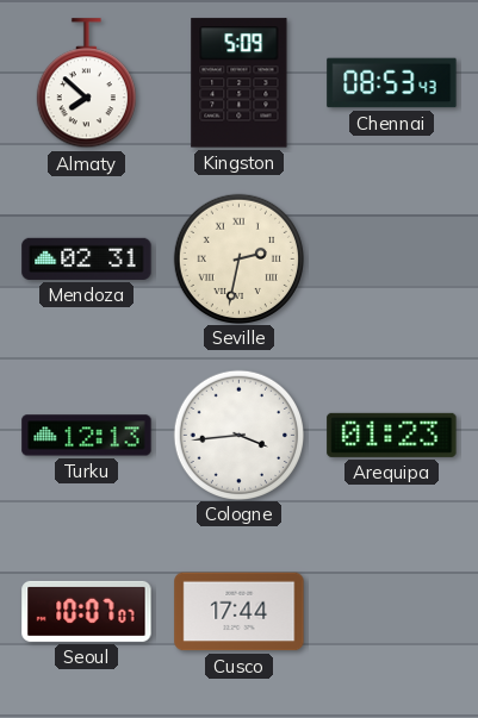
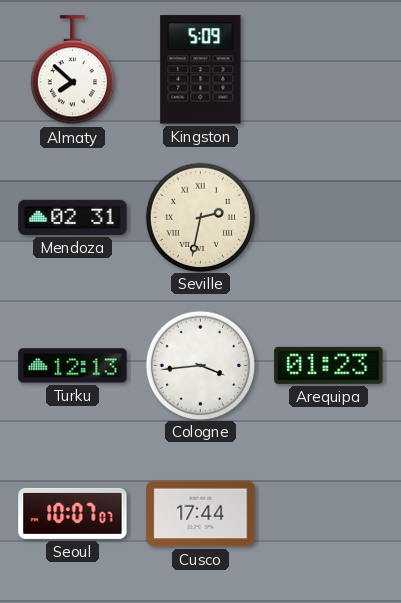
Chennai: 08:53 -> none (392, 83)
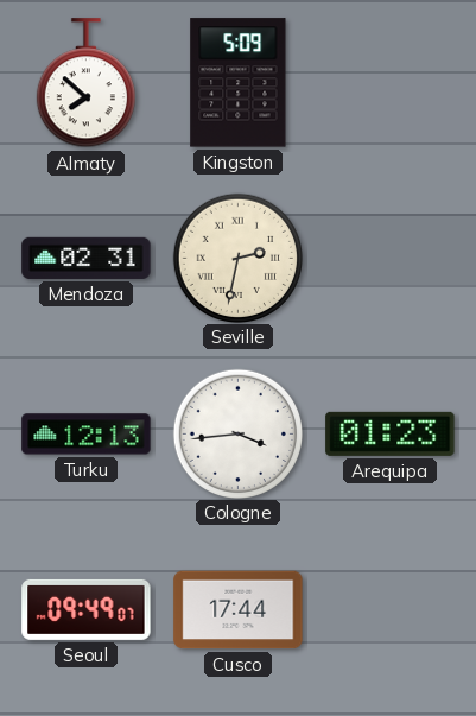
Seoul: 10:07 -> 09:49 (87, 609)
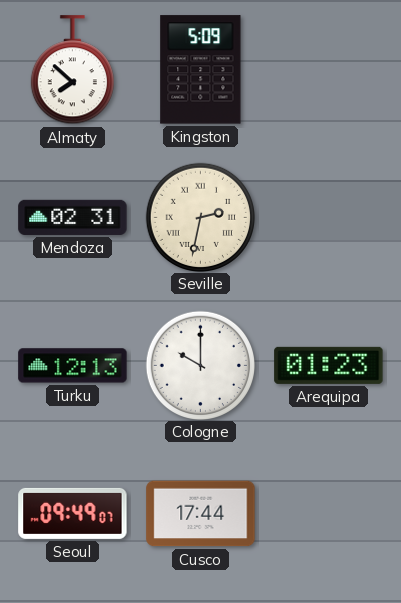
Cologne: 3:44 -> 10:00 (200, 365)
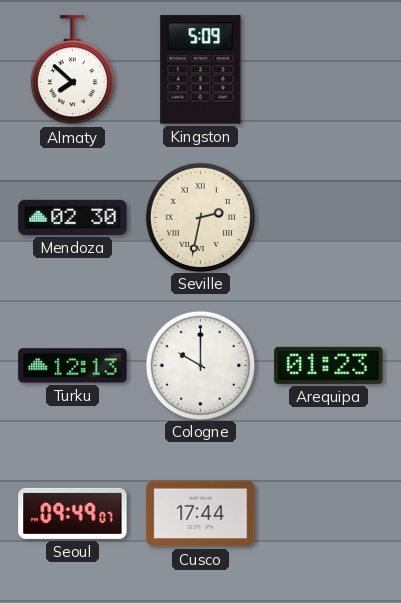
Mendoza: 02:31 -> 02:30 (73, 217)
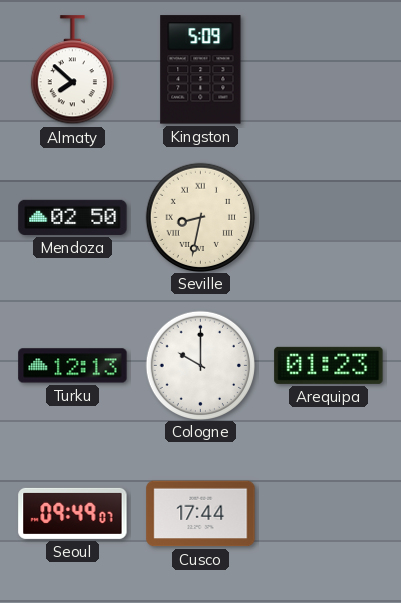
Mendoza: 02:30 -> 02:50 (73, 217)
Seville: 2:32 -> 8:32 (200, 217)
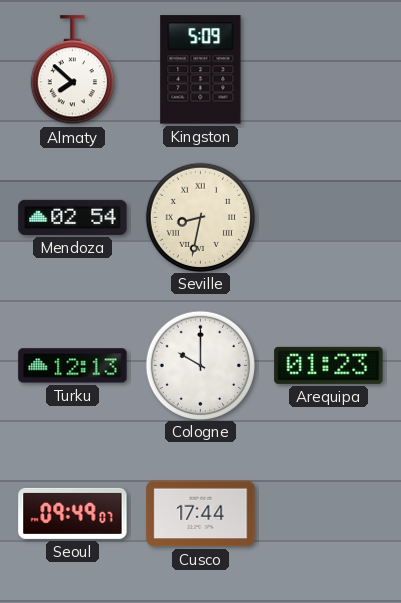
Mendoza: 02:50 -> 02:54 (73, 217)
